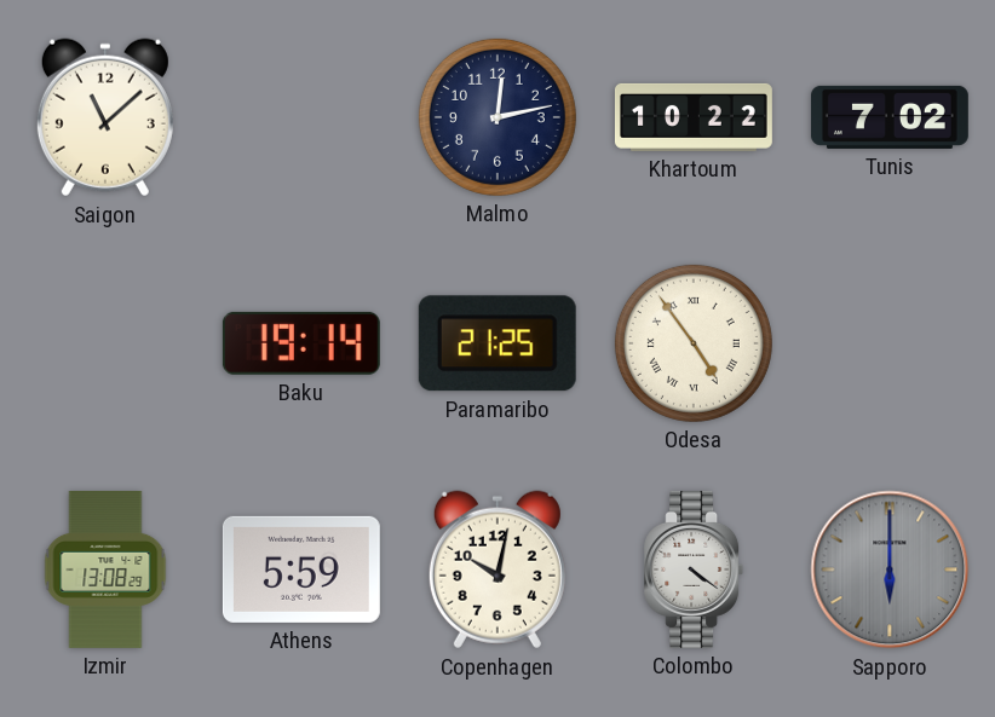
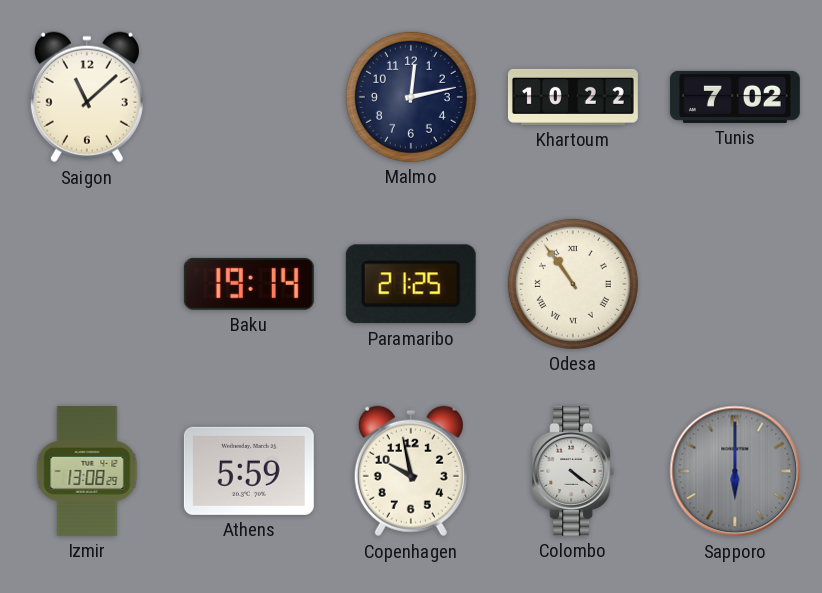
Odesa: 4:54 -> 10:54 (573, 284)
Copenhagen: 10:02 -> 9:58 (411, 471)
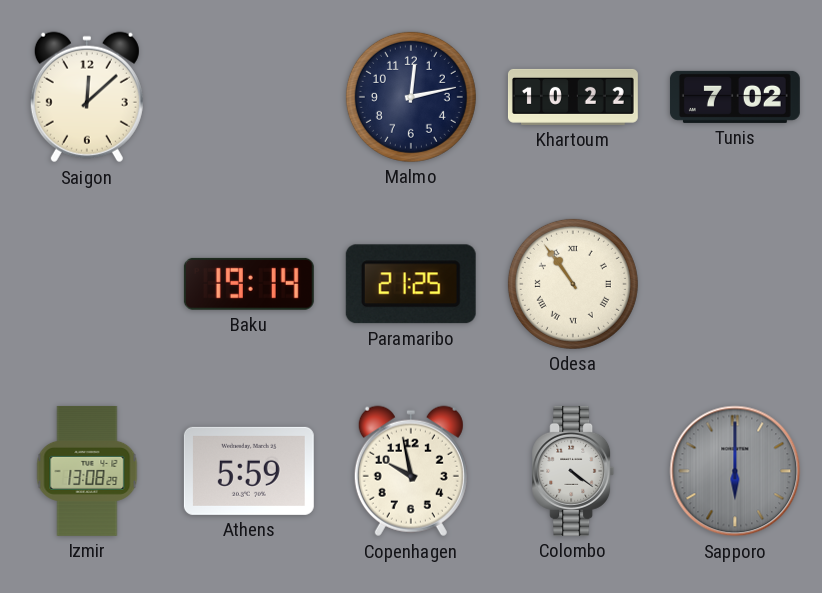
Saigon: 11:08 -> 12:08 (87, 97)
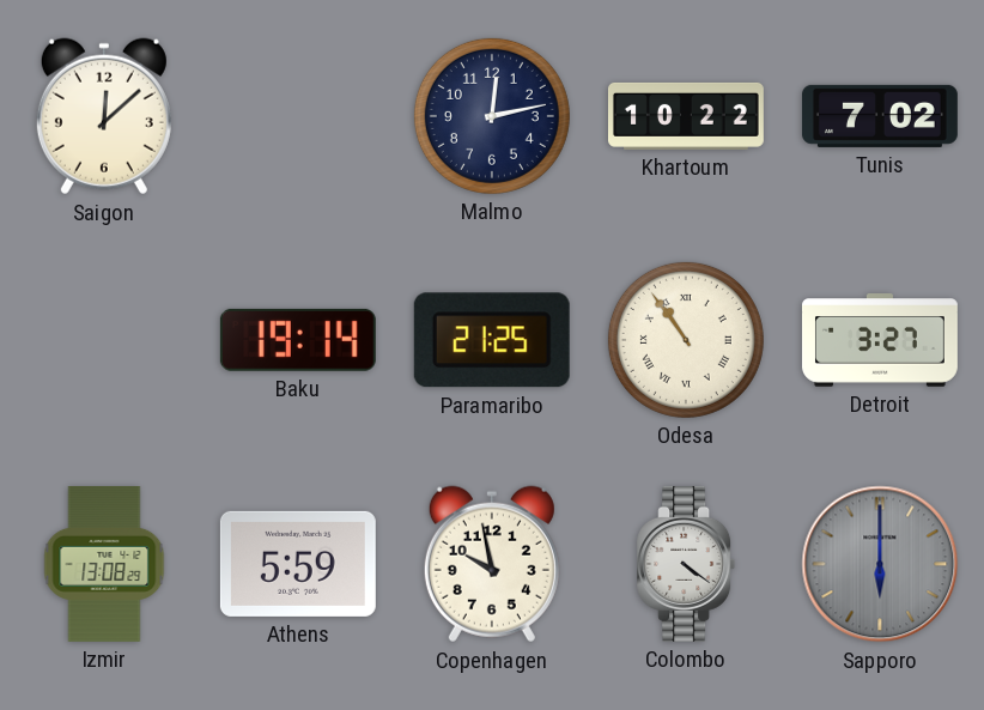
Detroit: none -> 3:27 (880, 340)
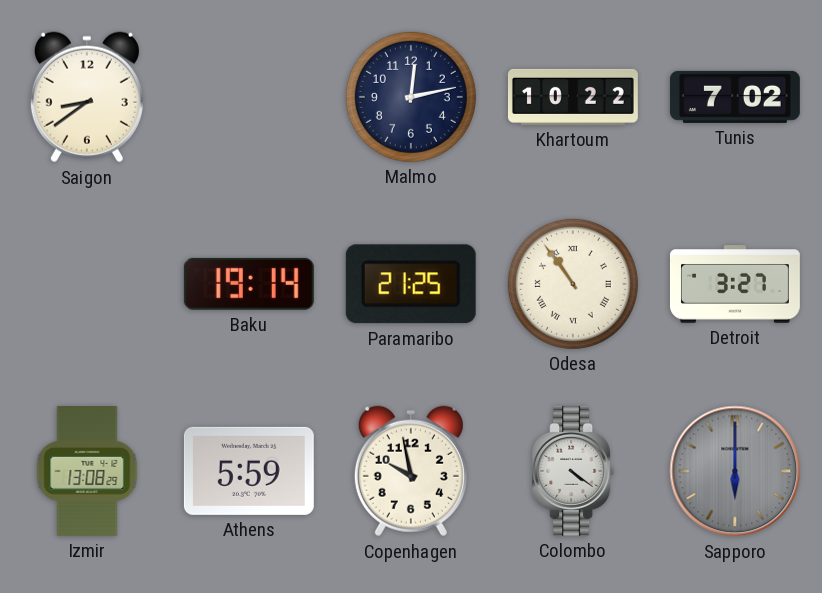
Saigon: 12:08 -> 8:39 (87, 97)
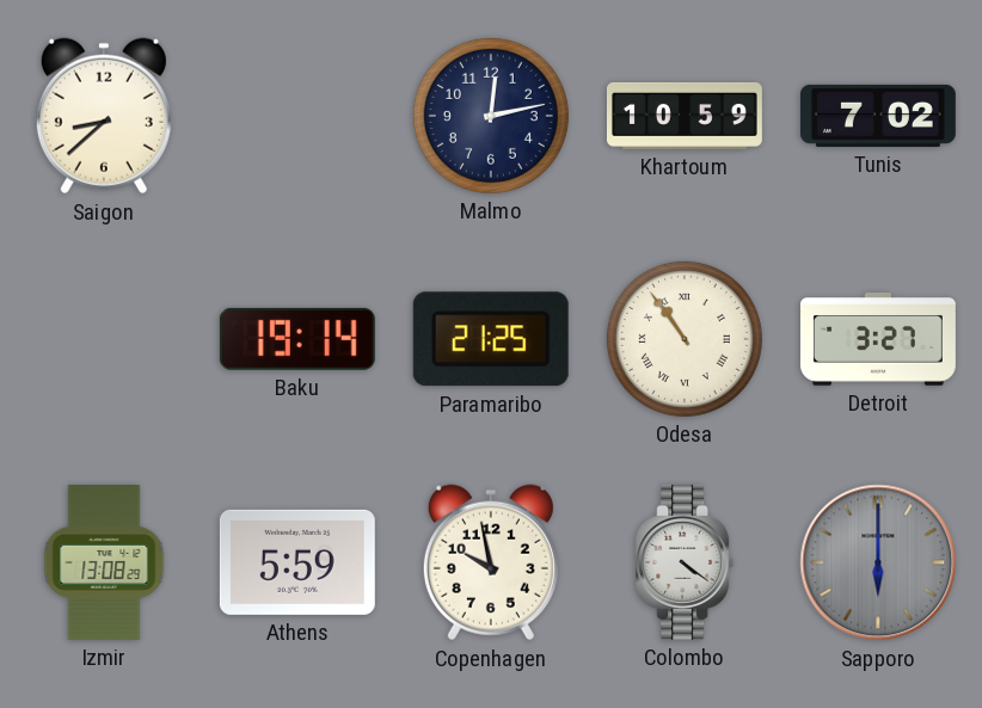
Saigon: 8:39 -> 8:38 (104, 116)
Khartoum: 10:22 -> 10:59 (685, 116)
